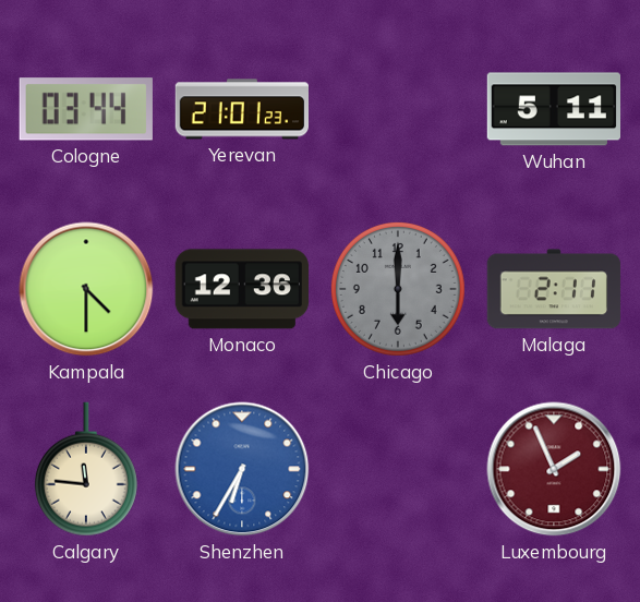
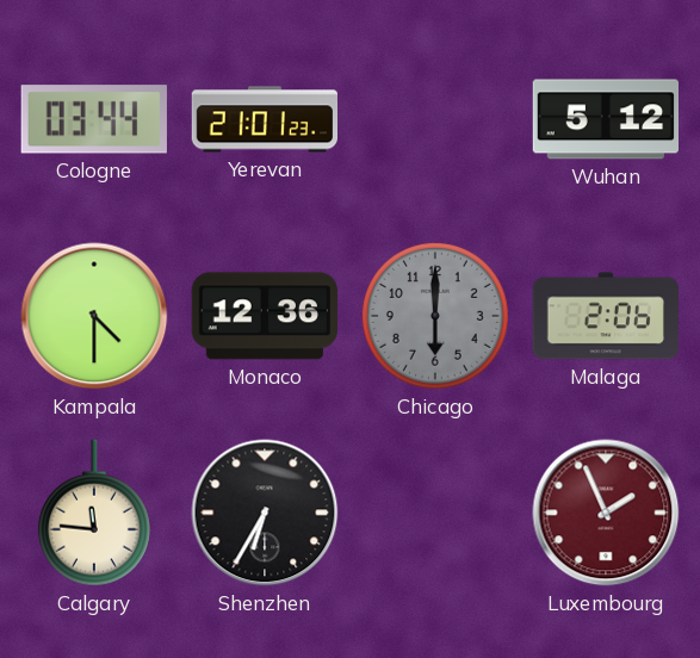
Wuhan: 5:11 -> 5:12 (605, 119)
Malaga: 2:11 -> 2:06 (606, 316)
Shenzhen dial: blue -> black (265, 513)
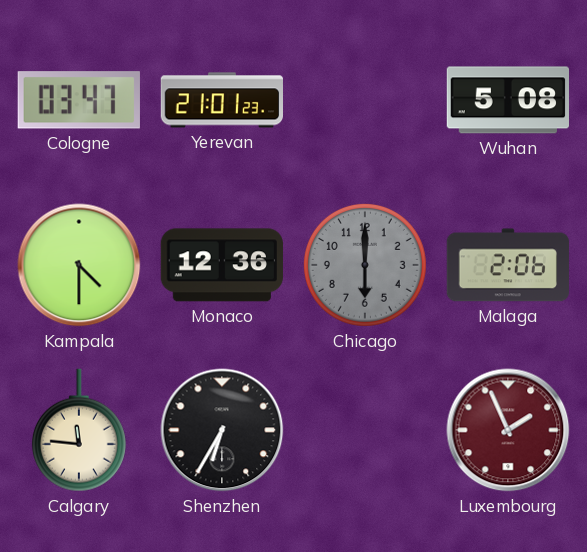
Cologne: 03:44 -> 03:47 (79, 100)
Wuhan: 5:12 -> 5:08 (507, 100)
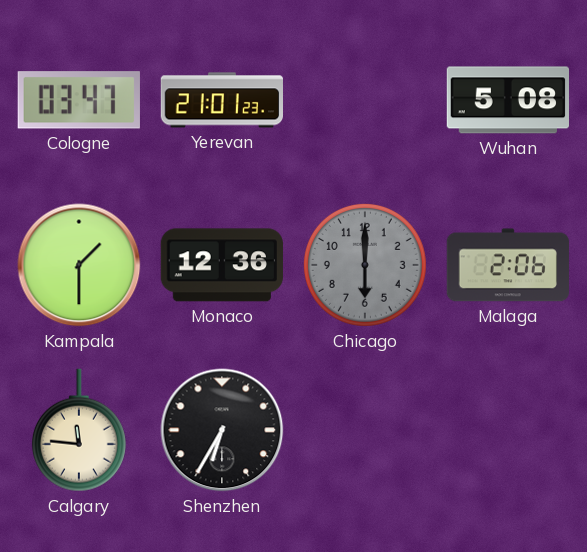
Kampala: 4:30 -> 1:30 (79, 265)
Luxembourg: 1:56 -> none (508, 430)
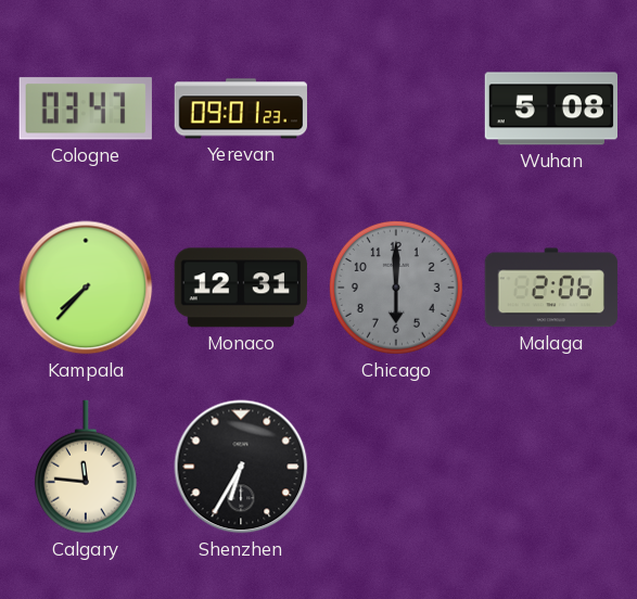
Yerevan: 21:01 -> 09:01 (240, 109)
Kampala: 1:30 -> 7:37 (86, 288)
Monaco: 12:36 -> 12:31 (241, 288)
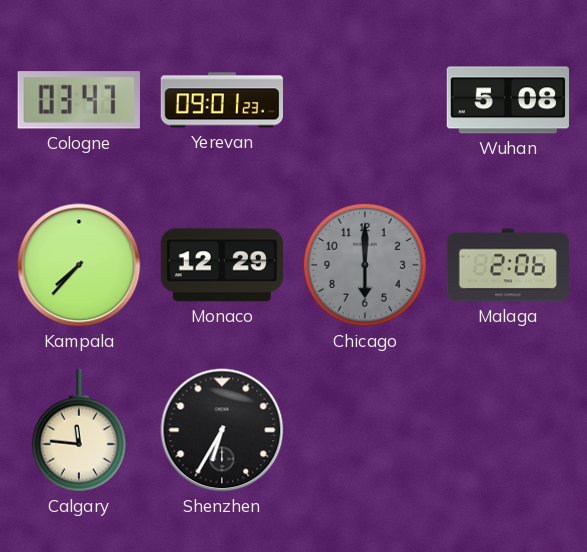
Monaco: 12:31 -> 12:29 (222, 265)
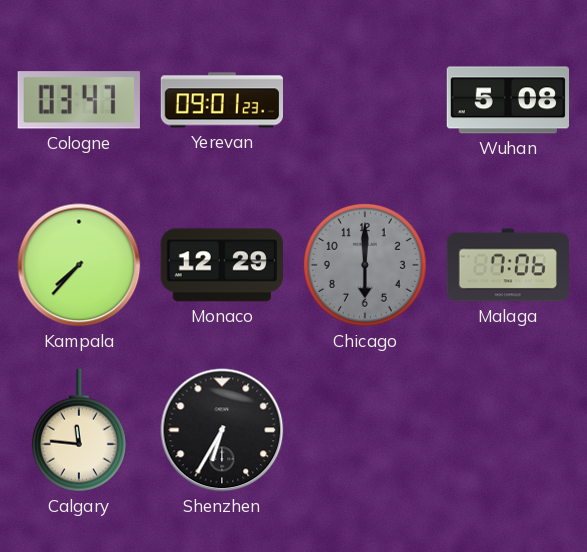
Malaga: 2:06 -> 7:06 (508, 265)
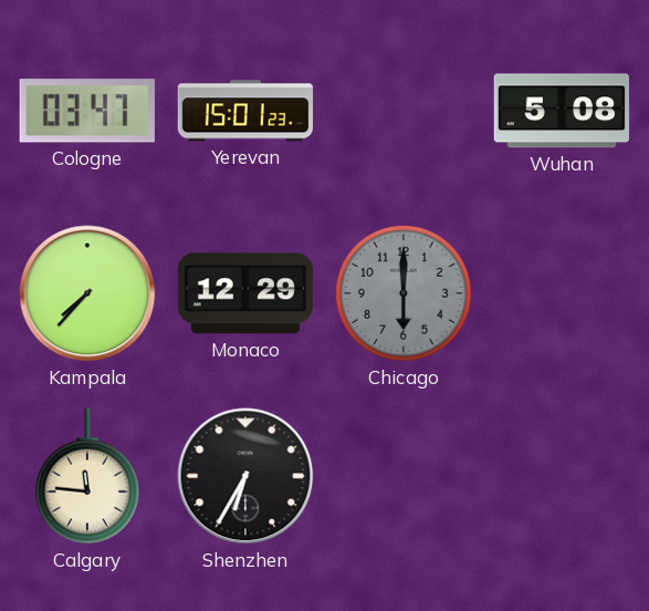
Yerevan: 09:01 -> 15:01 (244, 111)
Malaga: 7:06 -> none (508, 265)
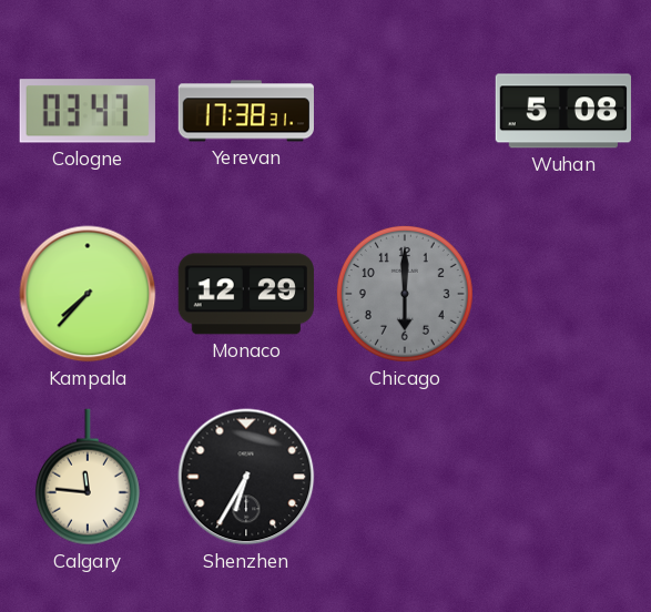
Yerevan: 15:01 -> 17:38 (245, 111)
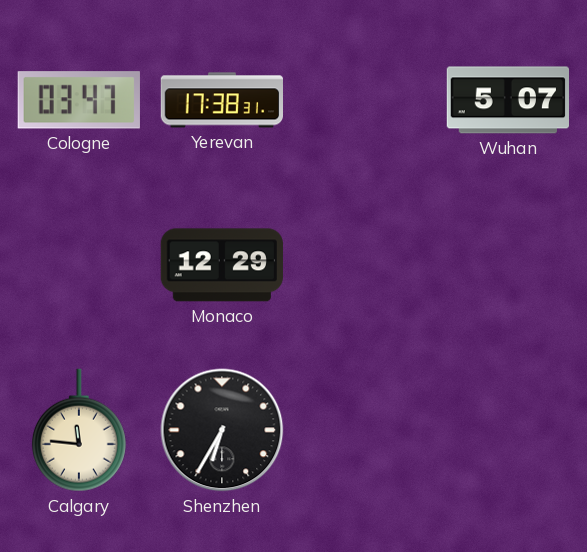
Wuhan: 5:08 -> 5:07 (507, 100)
Kampala: 7:37 -> none (88, 294)
Chicago: 6:00 -> none (405, 294)
